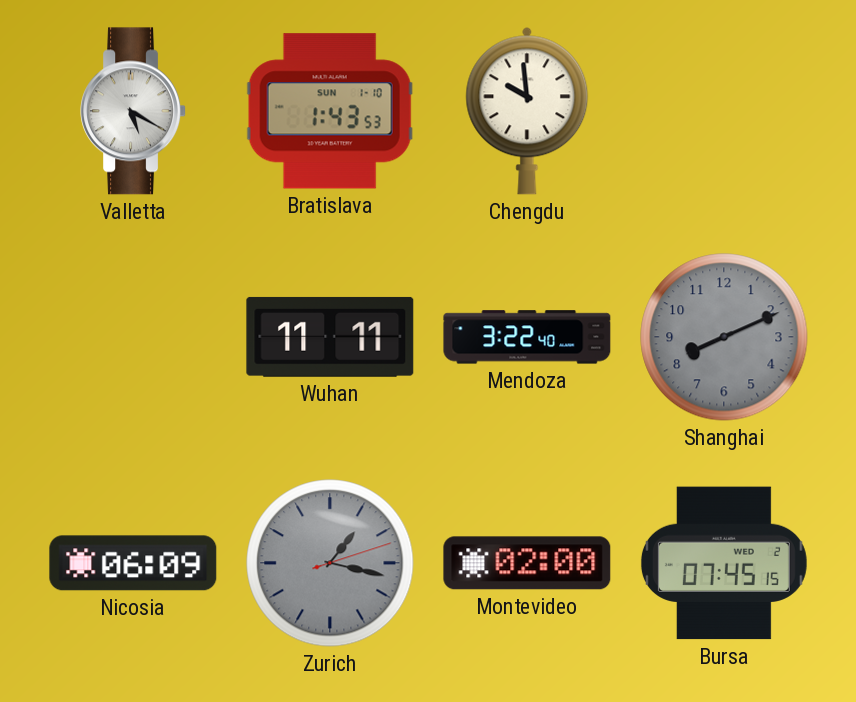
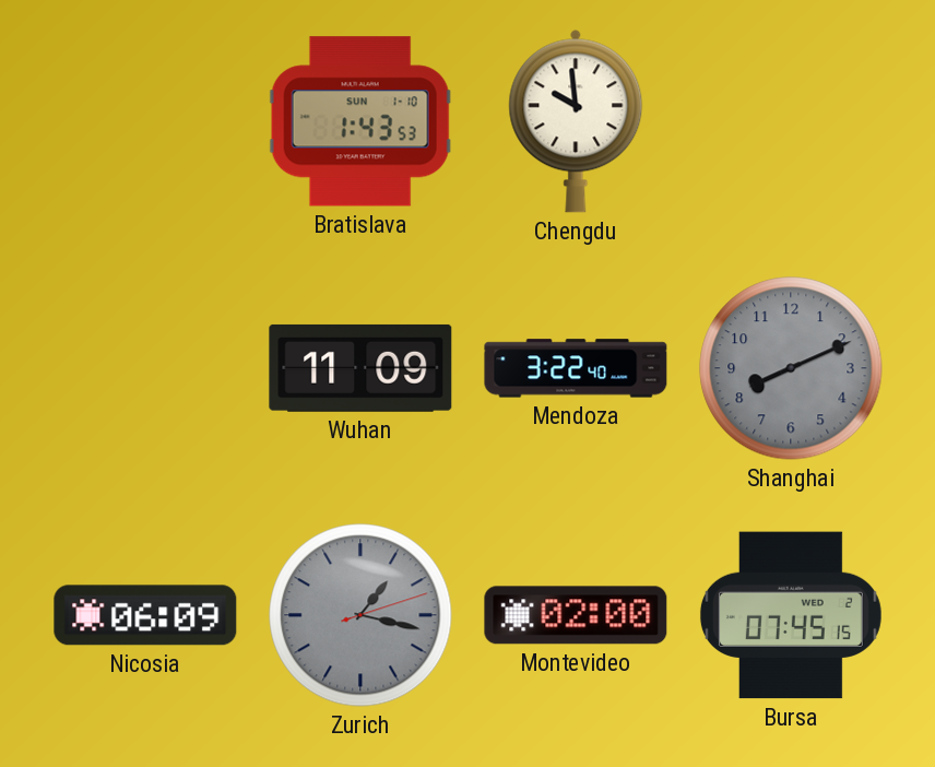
Valletta: 5:20 -> none (134, 111)
Wuhan: 11:11 -> 11:09 (360, 368)
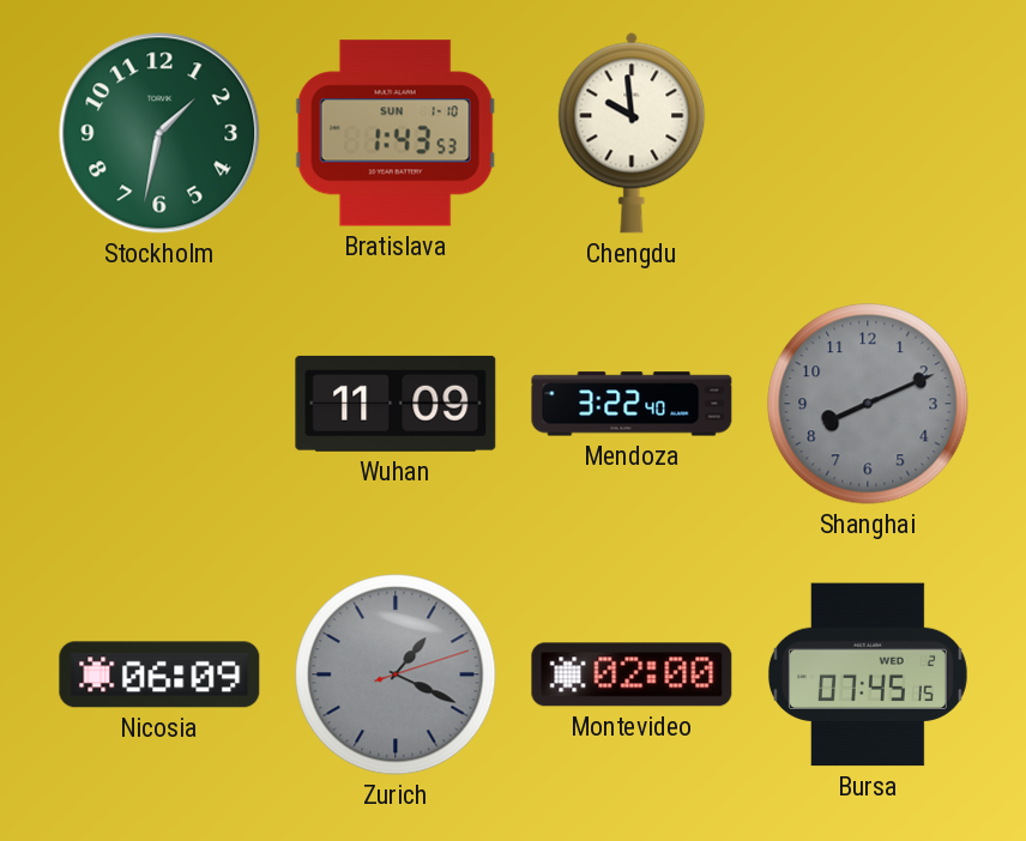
Stockholm: none -> 1:32 (159, 133)
Zurich: 1:17 -> 1:19 (396, 674)
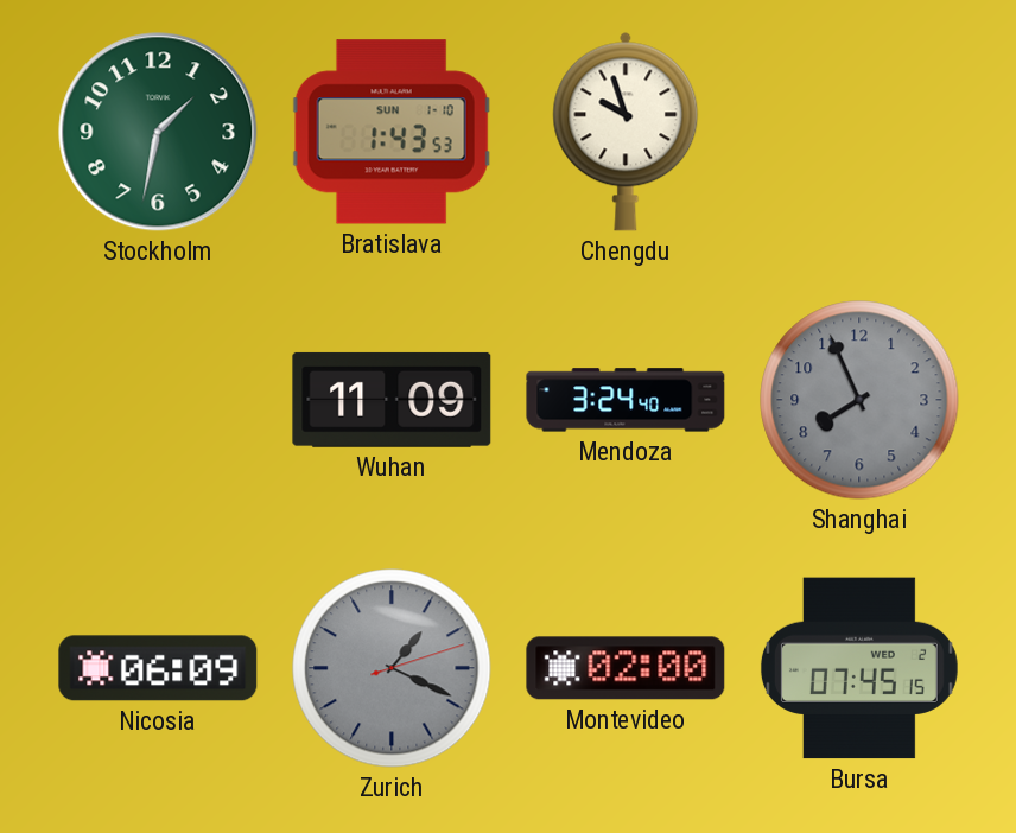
Chengdu: 9:59 -> 9:57 (626, 132)
Mendoza: 3:22 -> 3:24 (626, 400)
Shanghai: 8:11 -> 7:56 (859, 400)
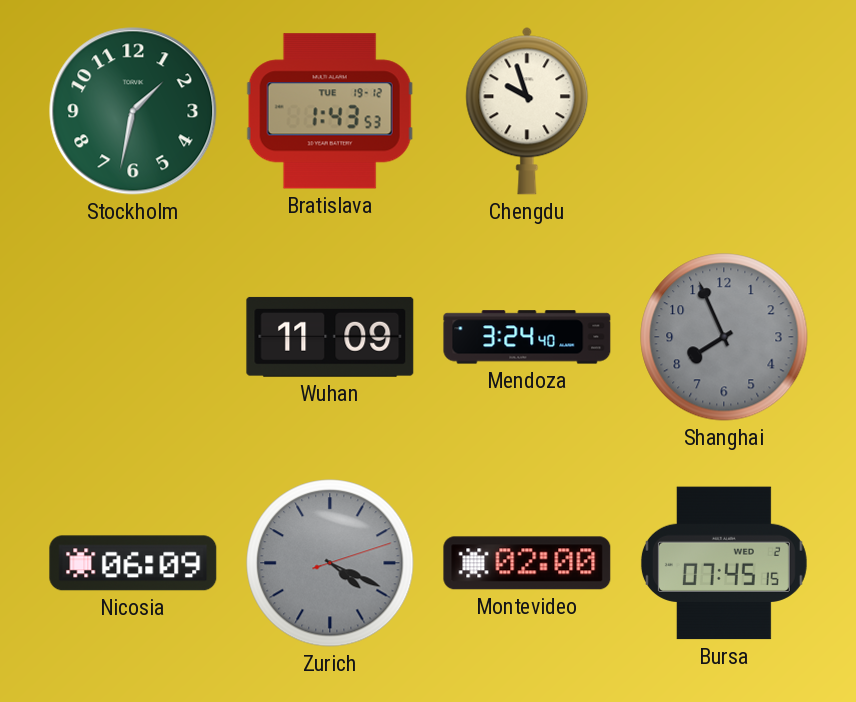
Bratislava date: SUN 1-10 -> TUE 19-12 (330, 111)
Zurich: 1:19 -> 4:19 (330, 563)
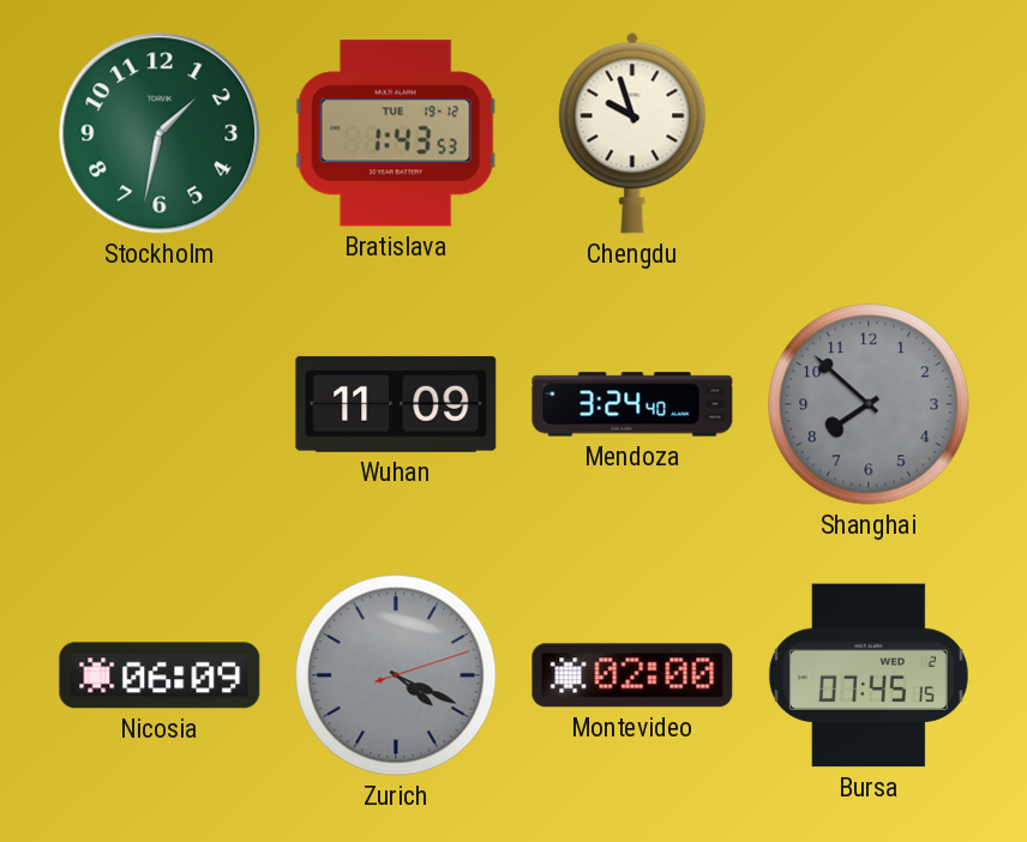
Shanghai: 7:56 -> 7:52 (869, 404)
